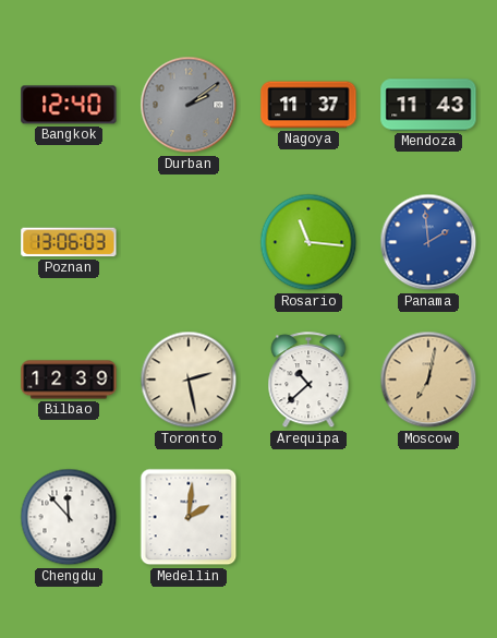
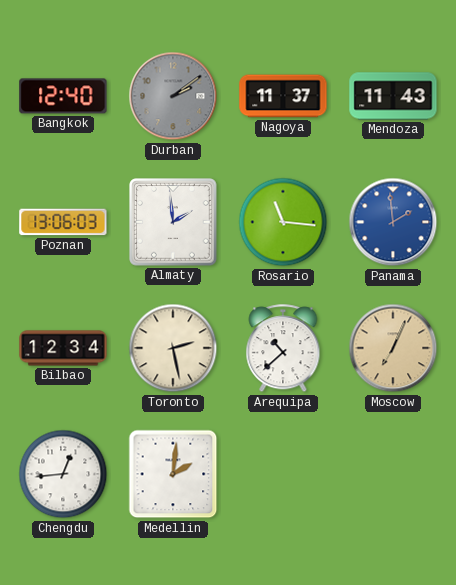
Almaty: none -> 1:59 (173, 222)
Bilbao: 12:39 -> 12:34 (63, 348)
Moscow: 7:02 -> 7:04 (393, 348)
Chengdu: 11:53 -> 12:44 (63, 474)
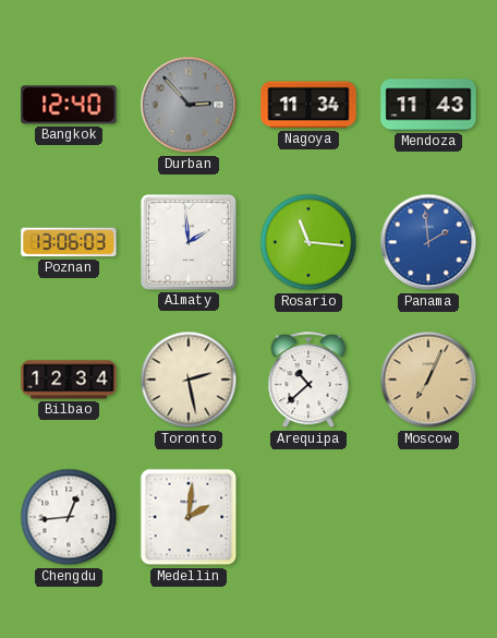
Durban: 2:09 -> 2:53 (189, 105)
Nagoya: 11:37 -> 11:34 (308, 105)
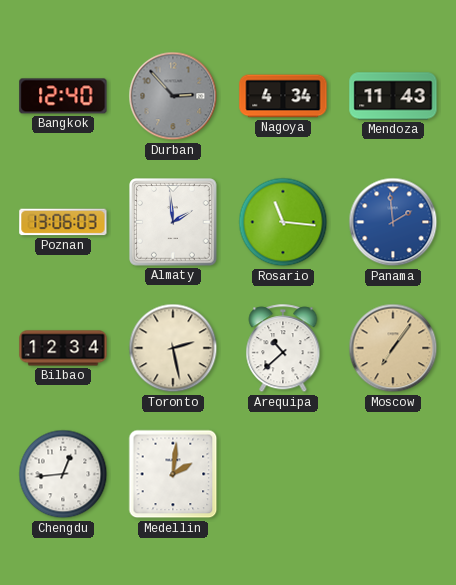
Nagoya: 11:34 -> 4:34 (283, 96)
Moscow: 7:04 -> 7:06 (393, 348)
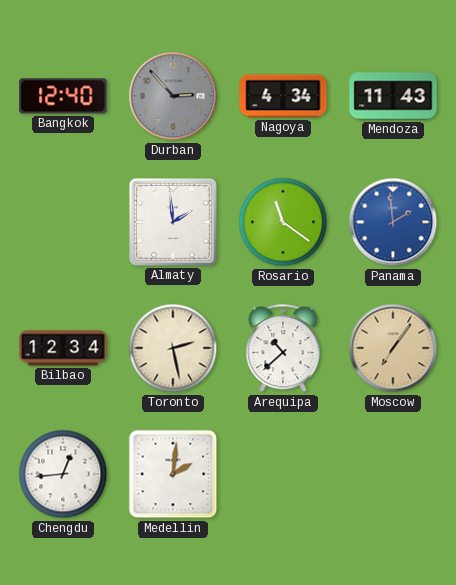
Poznan: 13:06 -> none (63, 222)
Rosario: 11:16 -> 11:21 (283, 222)
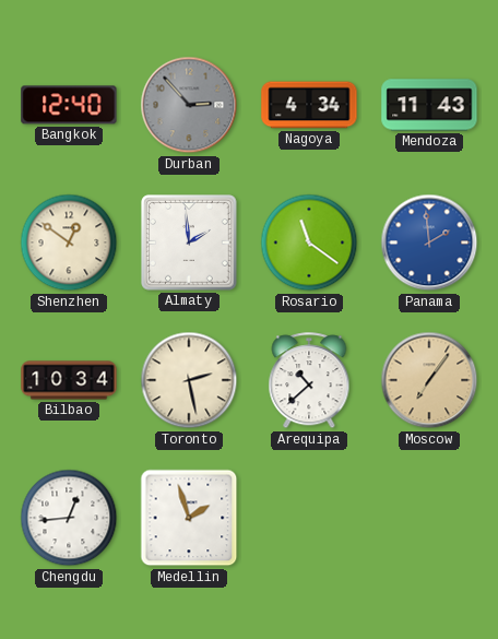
Shenzhen: none -> 12:51 (69, 242)
Bilbao: 12:34 -> 10:34 (69, 380)
Medellin: 2:01 -> 1:57 (189, 518)
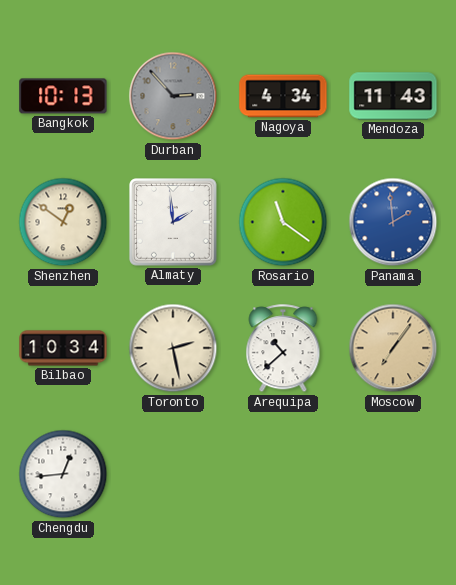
Bangkok: 12:40 -> 10:13 (63, 96)
Medellin: 1:57 -> none (189, 518)
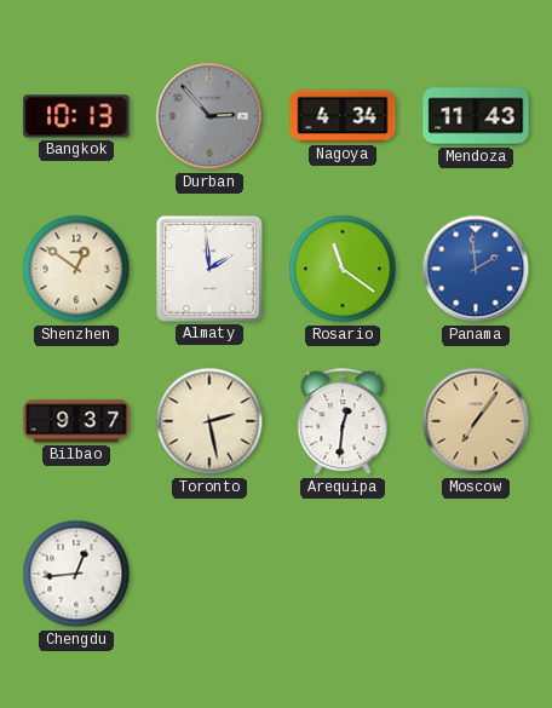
Bilbao: 10:34 -> 9:37 (76, 421)
Arequipa: 10:38 -> 12:31 (343, 422)
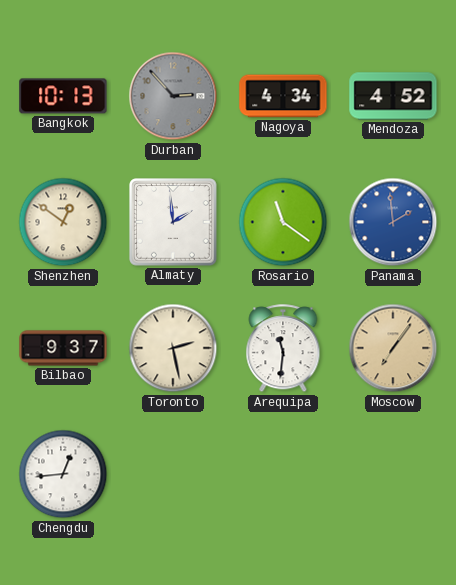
Mendoza: 11:43 -> 4:52 (393, 96)
Arequipa: 12:31 -> 11:31 (283, 349)
